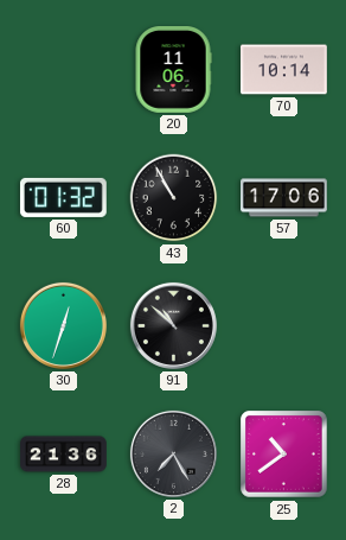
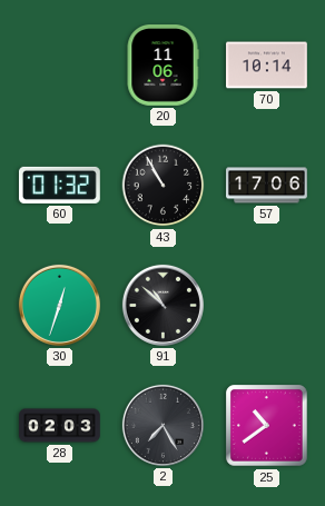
28: 21:36 -> 02:03 (60, 426)
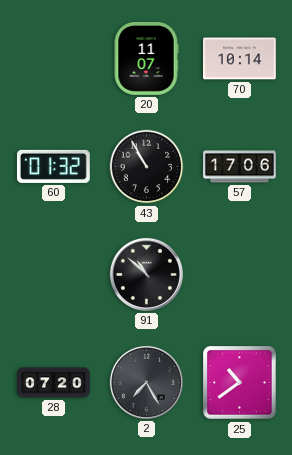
20: 11:06 -> 11:07 (146, 59)
30: 12:33 -> none (59, 305)
28: 02:03 -> 07:20 (54, 383)
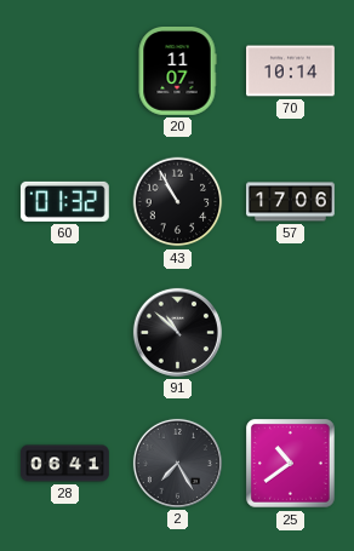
28: 07:20 -> 06:41 (65, 464)
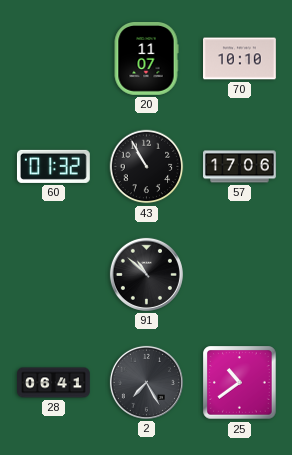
70: 10:14 -> 10:10 (240, 59)
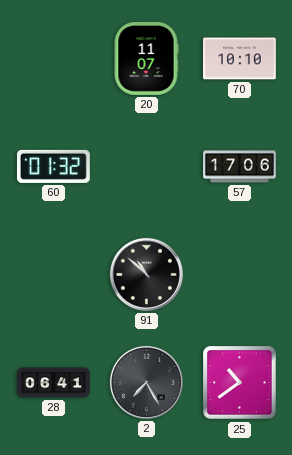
43: 10:55 -> none (147, 167)
